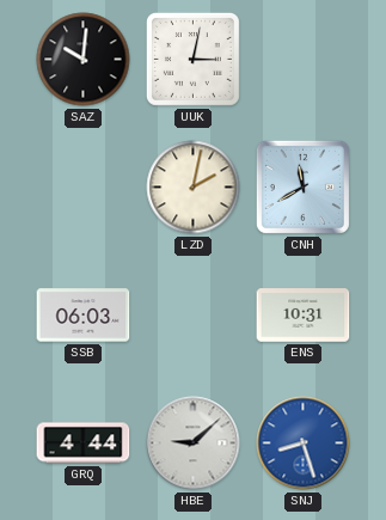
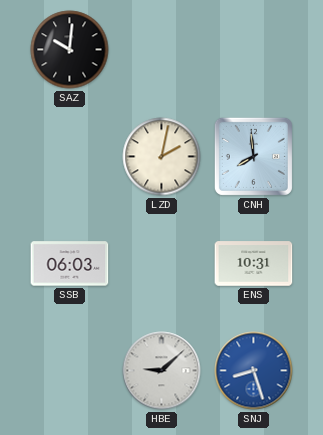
UUK: 3:02 -> none (192, 59)
CNH: 11:40 -> 7:59 (253, 156)
GRQ: 4:44 -> none (84, 443)
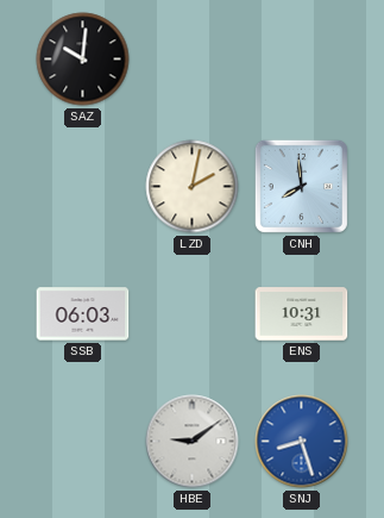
HBE: 9:08 -> 9:09 (193, 442)
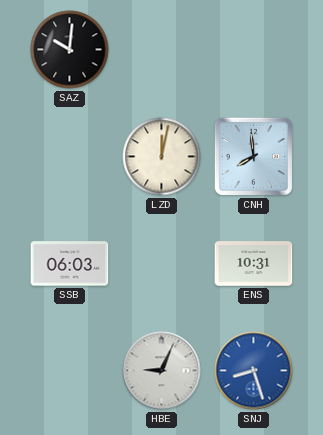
LZD: 2:02 -> 12:02 (162, 157)
HBE: 9:09 -> 9:04 (162, 371)
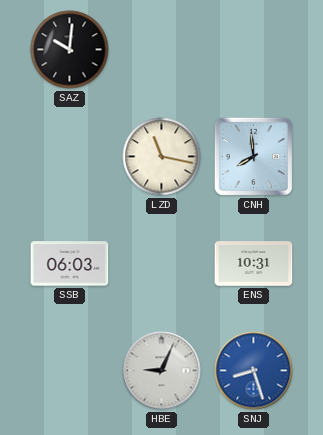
LZD: 12:02 -> 11:17 (162, 157)
